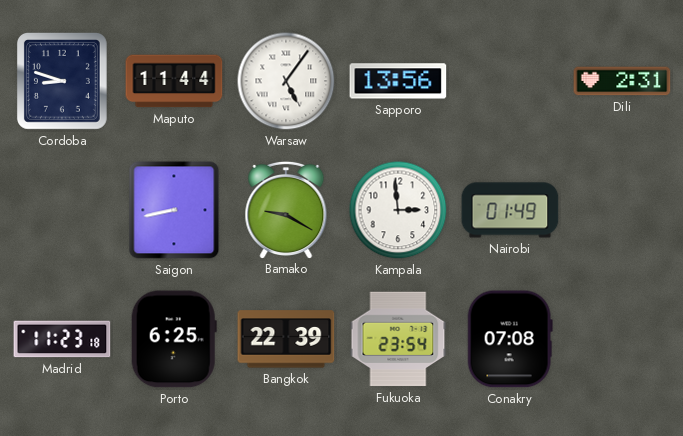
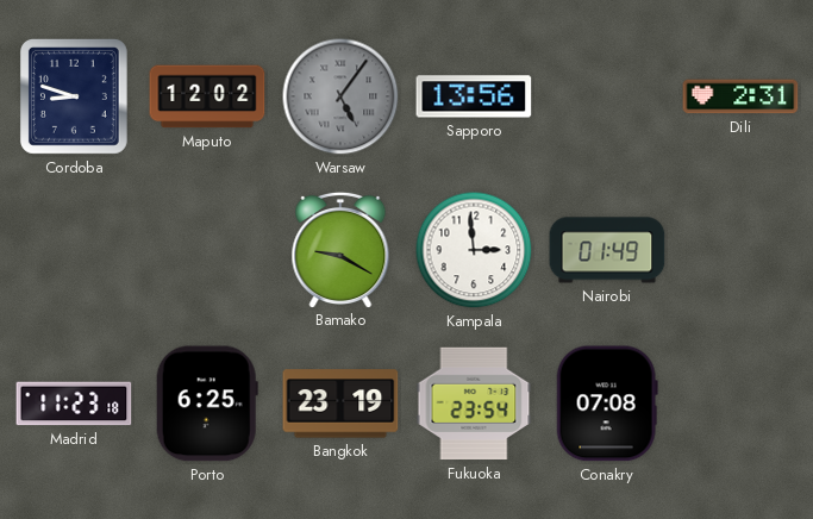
Maputo: 11:44 -> 12:02 (207, 96)
Warsaw dial: white -> grey (340, 96)
Saigon: 8:43 -> none (174, 210)
Bangkok: 22:39 -> 23:19 (340, 404)
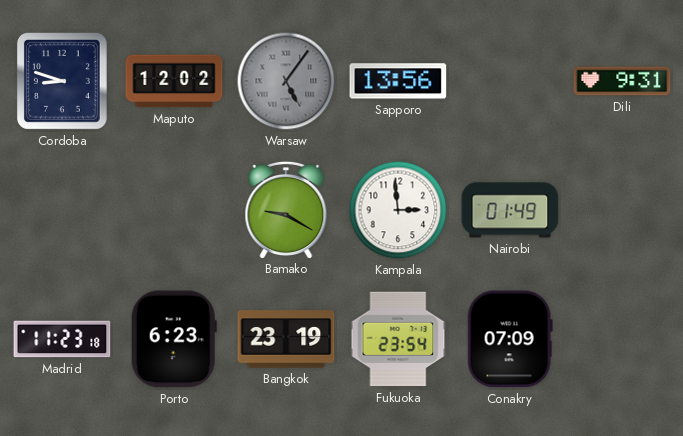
Dili: 2:31 -> 9:31 (622, 81)
Porto: 6:25 -> 6:23 (174, 339)
Conakry: 07:08 -> 07:09 (510, 339)
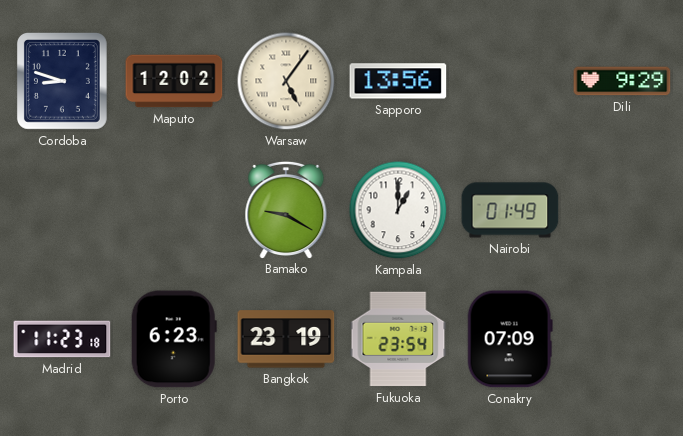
Warsaw dial: grey -> cream (286, 81)
Dili: 9:31 -> 9:29 (622, 81)
Kampala: 2:59 -> 1:00 (398, 210)
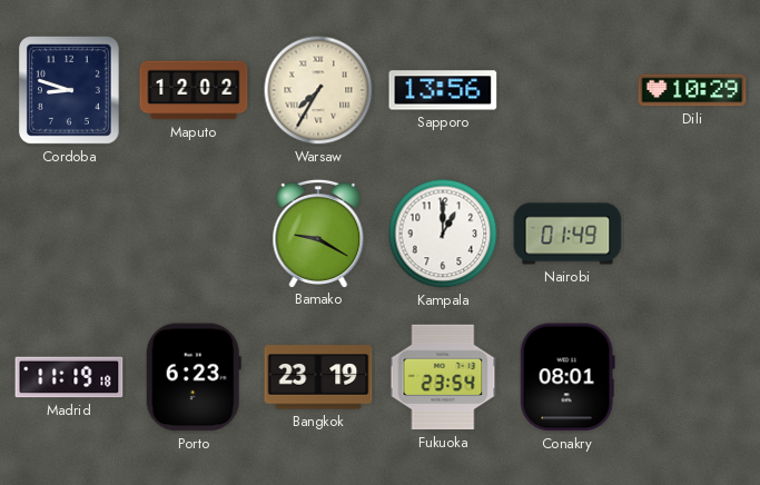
Warsaw: 5:06 -> 7:35 (318, 90)
Dili: 9:29 -> 10:29 (692, 90)
Madrid: 11:23 -> 11:19 (69, 377)
Conakry: 07:09 -> 08:01 (567, 377)
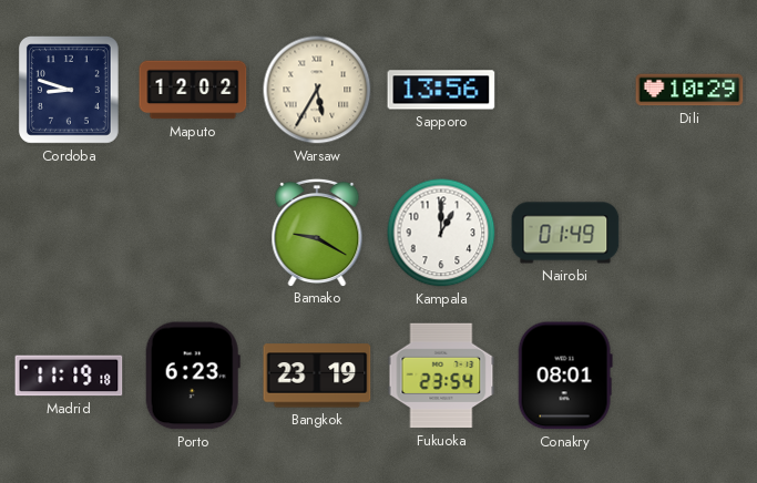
Warsaw: 7:35 -> 5:35 (317, 90)
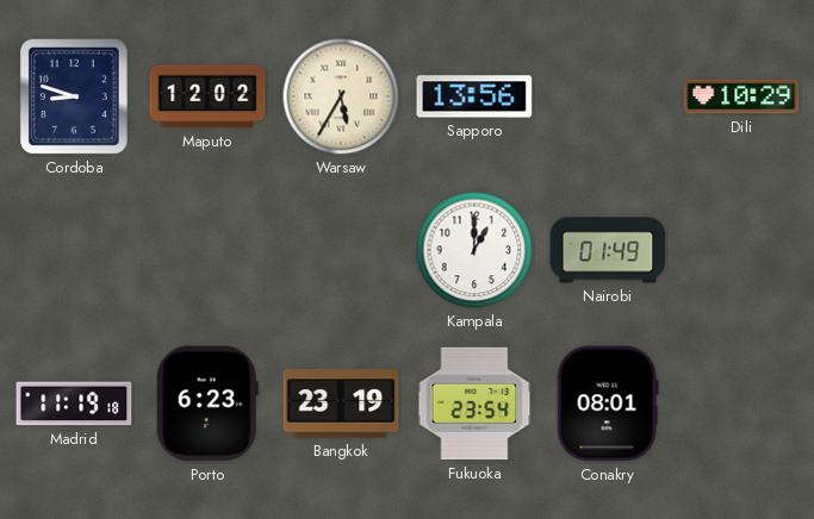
Bamako: 9:20 -> none (317, 232)
